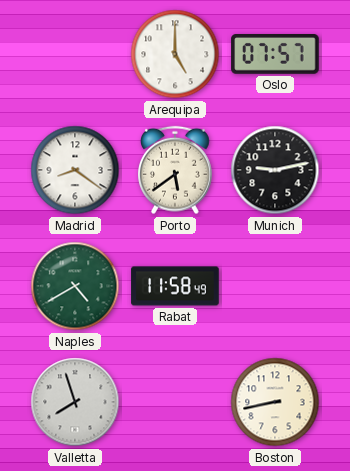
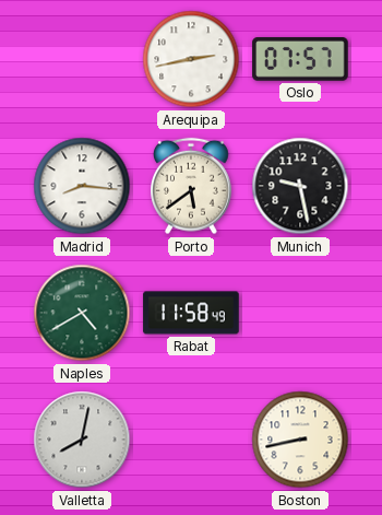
Arequipa: 5:00 -> 2:43 (191, 59)
Madrid: 8:21 -> 8:16 (82, 186)
Munich: 9:13 -> 9:28 (300, 186)
Valletta: 7:57 -> 8:02 (82, 440)
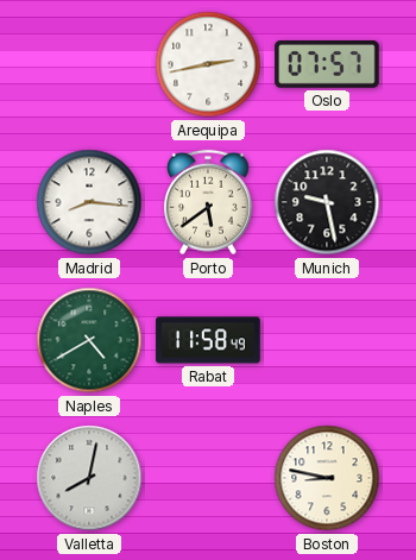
Boston: 8:43 -> 8:47 (327, 478)
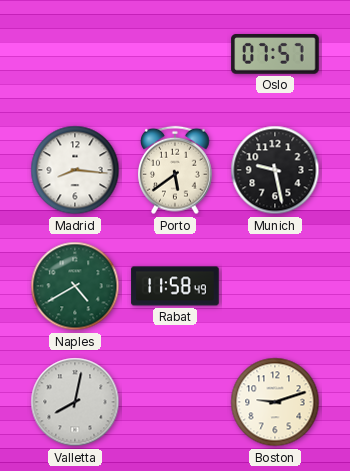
Arequipa: 2:43 -> none (208, 64)
Boston: 8:47 -> 9:12 (275, 402)
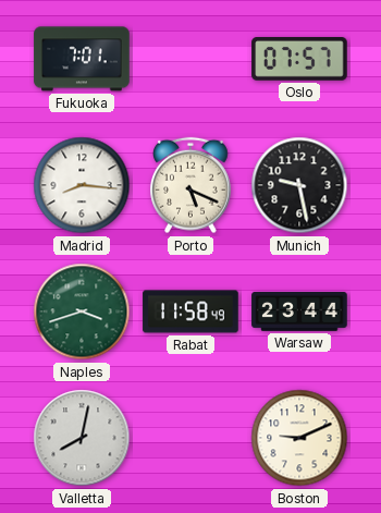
Fukuoka: none -> 7:01 (82, 59)
Porto: 5:39 -> 5:19 (192, 185)
Naples: 4:40 -> 3:42 (82, 312)
Warsaw: none -> 23:44 (299, 312)
Boston: 9:12 -> 9:11 (299, 438)
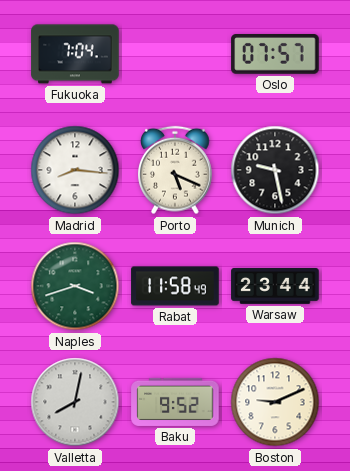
Fukuoka: 7:01 -> 7:04 (75, 54)
Baku: none -> 9:52 (175, 402)
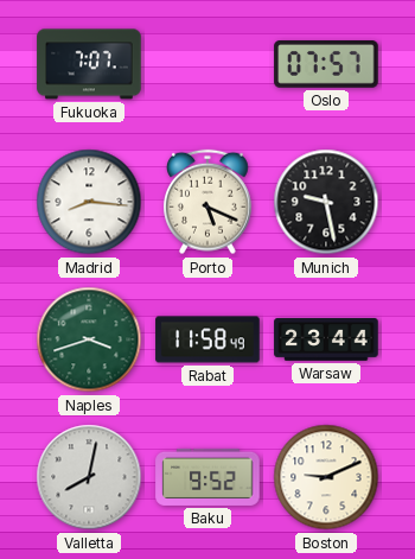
Fukuoka: 7:04 -> 7:07 (89, 64)
